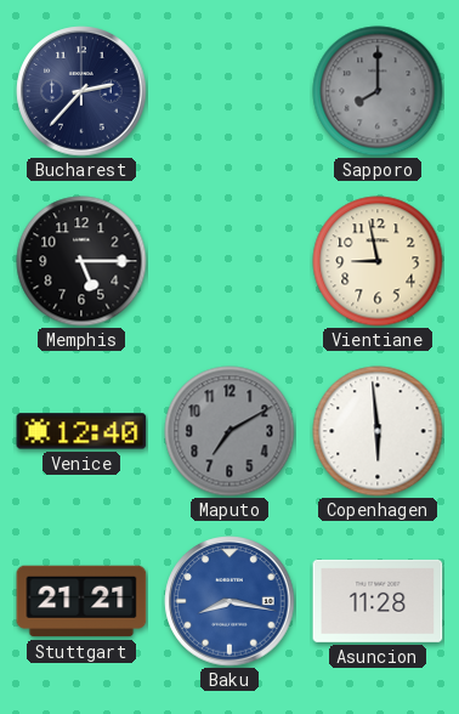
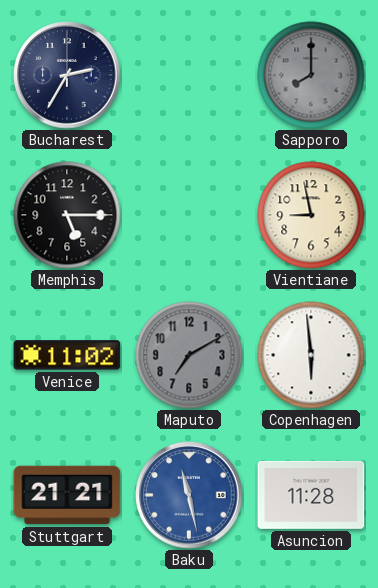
Bucharest: 2:37 -> 2:35 (67, 75)
Venice: 12:40 -> 11:02 (67, 355)
Baku: 8:17 -> 11:28 (189, 495)
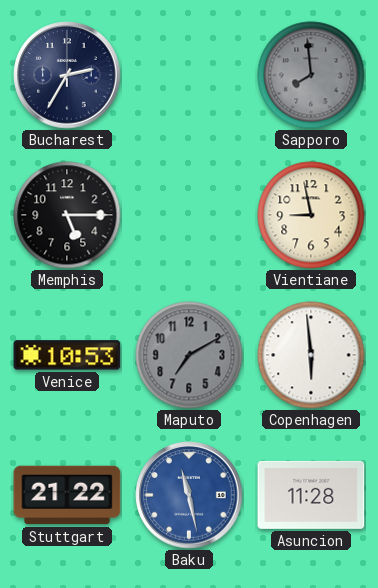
Sapporo: 8:00 -> 7:59 (311, 75)
Venice: 11:02 -> 10:53 (67, 355)
Stuttgart: 21:21 -> 21:22 (67, 495)
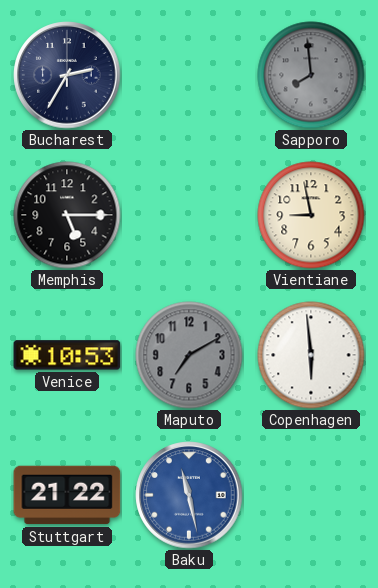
Asuncion: 11:28 -> none (311, 495)
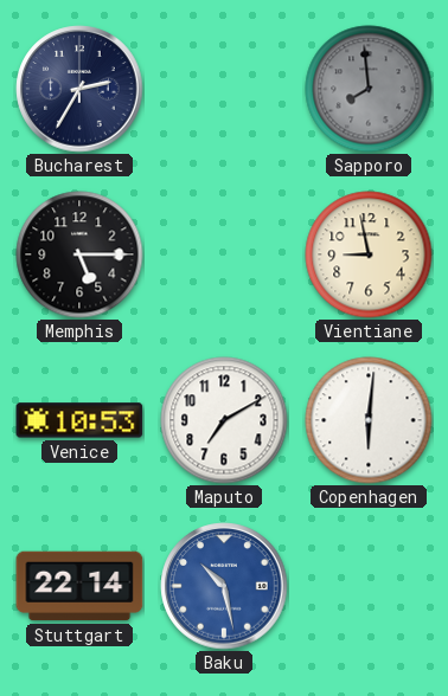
Maputo dial: grey -> white (224, 420)
Copenhagen: 5:59 -> 6:01 (369, 420)
Stuttgart: 21:22 -> 22:14 (79, 586)
Baku: 11:28 -> 10:28 (224, 586)
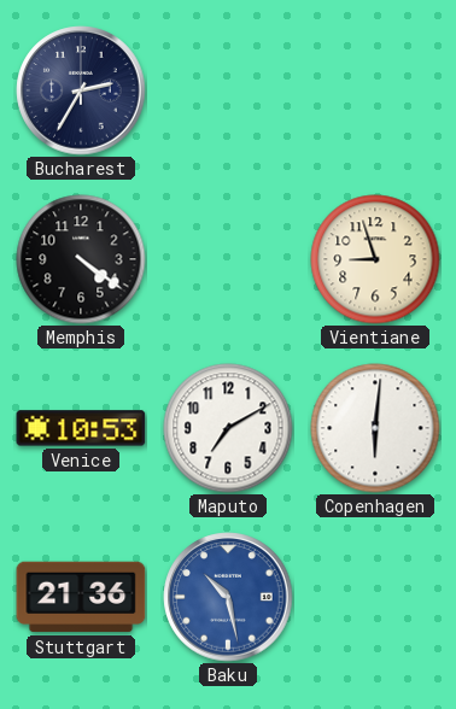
Sapporo: 7:59 -> none (369, 89)
Memphis: 5:15 -> 4:21 (81, 259)
Vientiane: 8:58 -> 8:57 (375, 259)
Stuttgart: 22:14 -> 21:36 (81, 597)
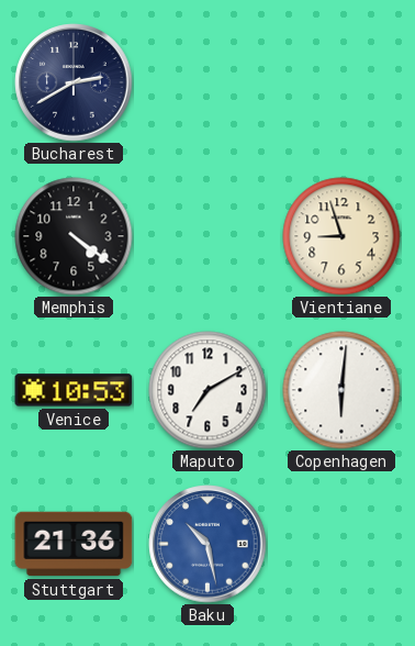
Bucharest: 2:35 -> 2:40 (74, 82)
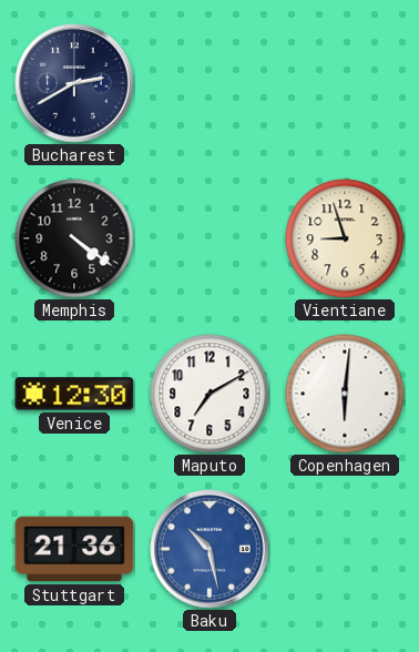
Venice: 10:53 -> 12:30 (74, 394)
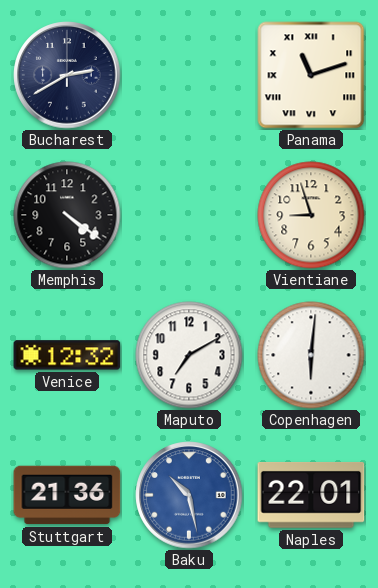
Panama: none -> 11:12 (311, 75)
Venice: 12:30 -> 12:32 (67, 355)
Naples: none -> 22:01 (311, 495)
